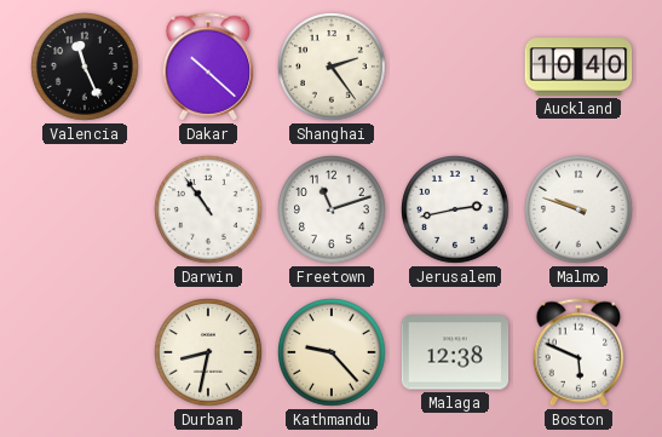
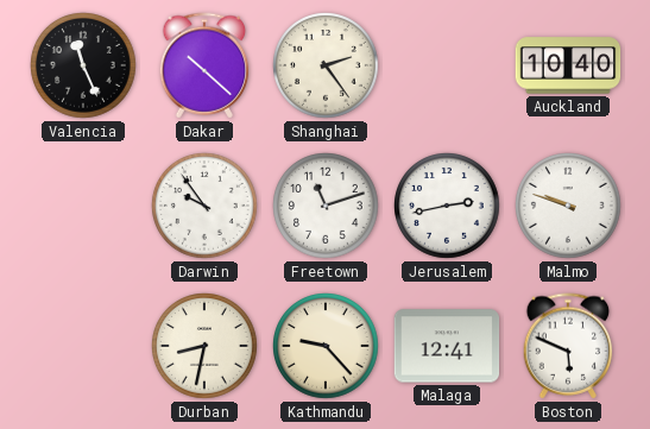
Darwin: 10:54 -> 9:54 (206, 207)
Malaga: 12:38 -> 12:41 (447, 346)
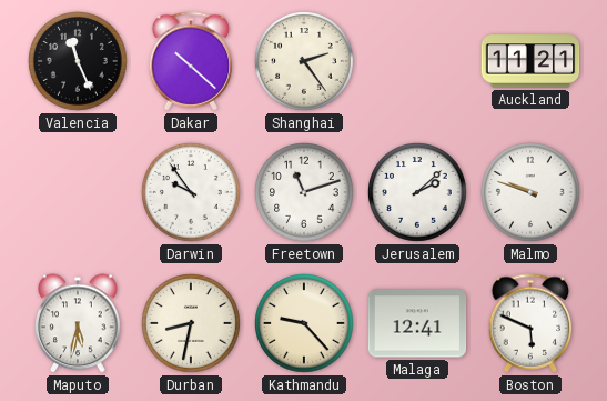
Auckland: 10:40 -> 11:21 (530, 61)
Jerusalem: 2:43 -> 2:08 (418, 193)
Maputo: none -> 5:32 (79, 323)
